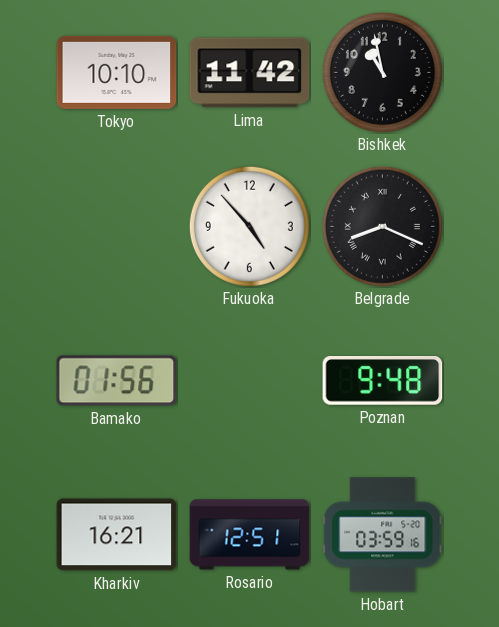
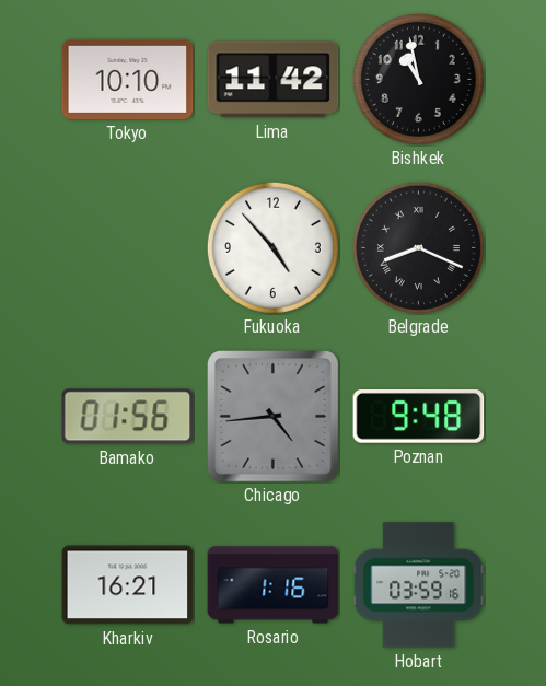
Chicago: none -> 4:44 (274, 417)
Rosario: 12:51 -> 1:16 (274, 585)
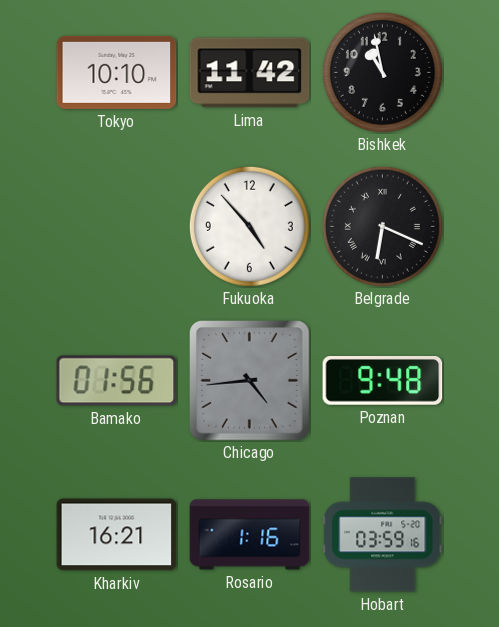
Belgrade: 8:19 -> 6:19 (382, 226)
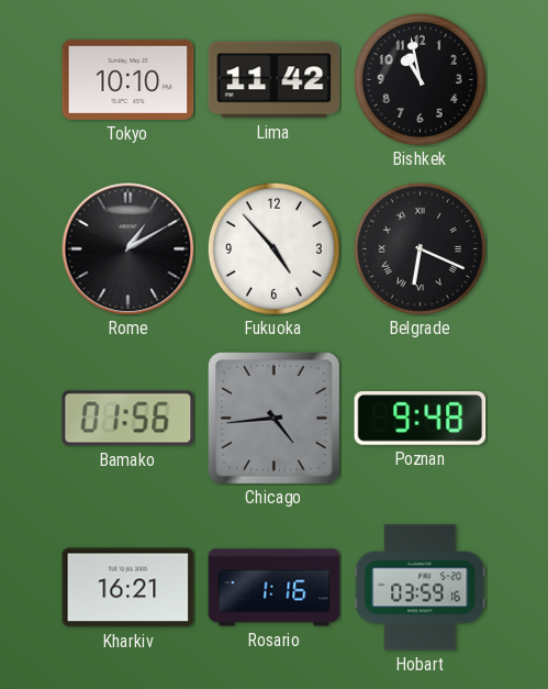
Rome: none -> 1:10 (128, 249)
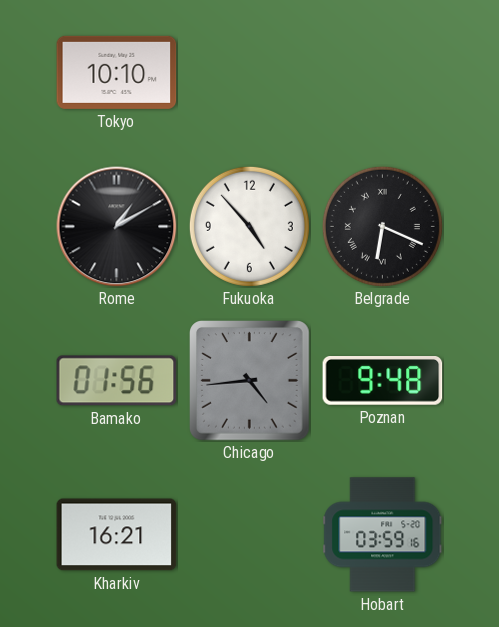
Lima: 11:42 -> none (275, 80)
Bishkek: 10:58 -> none (420, 79)
Rosario: 1:16 -> none (275, 588)
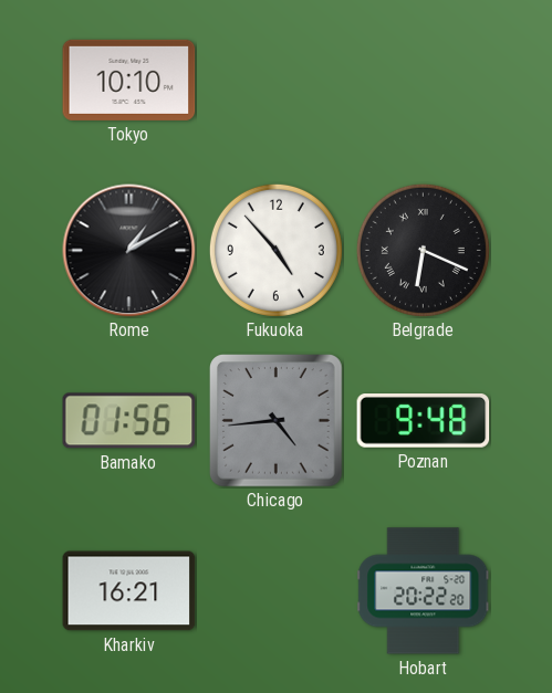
Hobart: 03:59 -> 20:22 (424, 591)
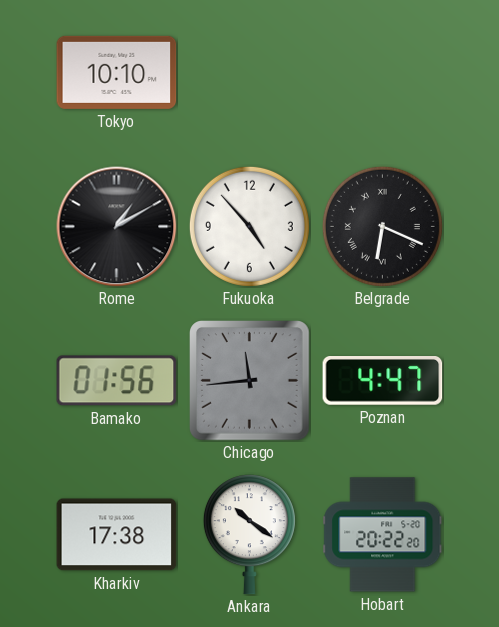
Chicago: 4:44 -> 11:44 (250, 381)
Poznan: 9:48 -> 4:47 (383, 381)
Kharkiv: 16:21 -> 17:38 (117, 535)
Ankara: none -> 10:21 (249, 535)
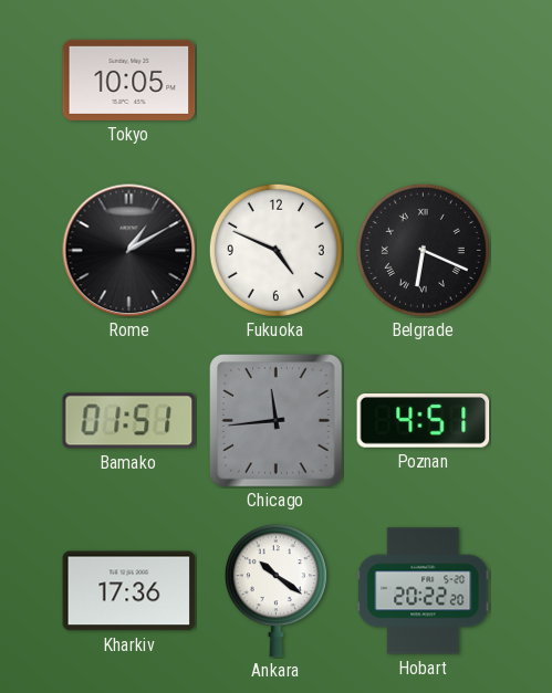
Tokyo: 10:10 -> 10:05 (129, 80)
Fukuoka: 4:53 -> 4:49 (275, 250)
Bamako: 01:56 -> 01:51 (129, 421)
Poznan: 4:47 -> 4:51 (424, 421)
Kharkiv: 17:38 -> 17:36 (129, 591)
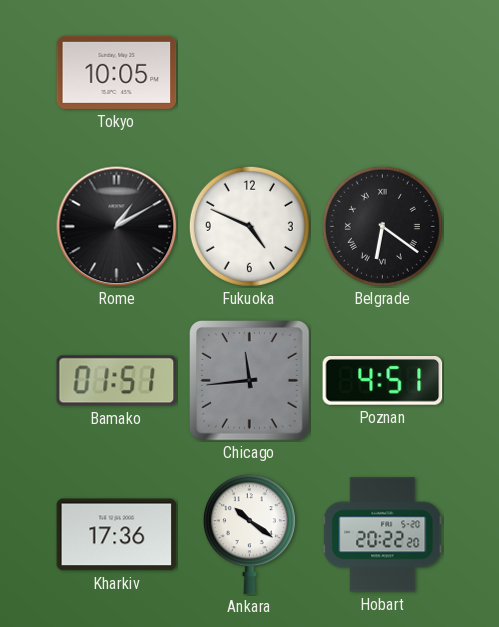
Belgrade: 6:19 -> 6:21 (382, 226)
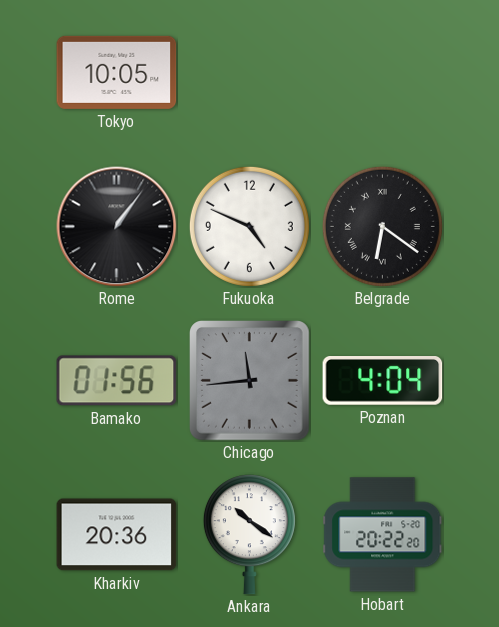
Rome: 1:10 -> 1:06 (117, 227)
Bamako: 01:51 -> 01:56 (117, 381)
Poznan: 4:51 -> 4:04 (383, 381)
Kharkiv: 17:36 -> 20:36 (117, 535)
